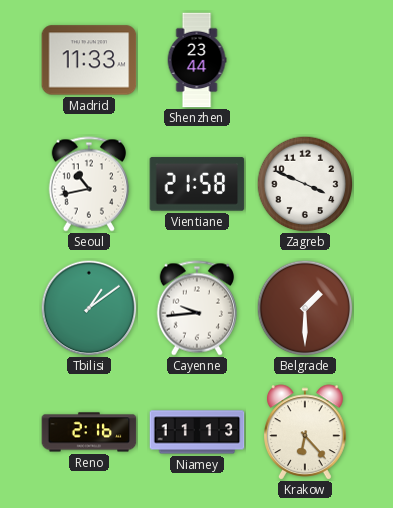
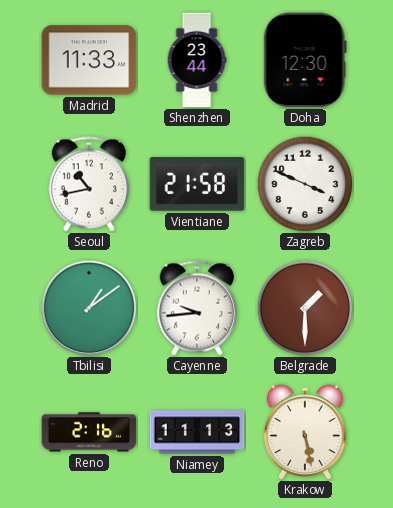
Doha: none -> 12:30 (305, 60)
Krakow: 6:23 -> 5:28 (306, 432)
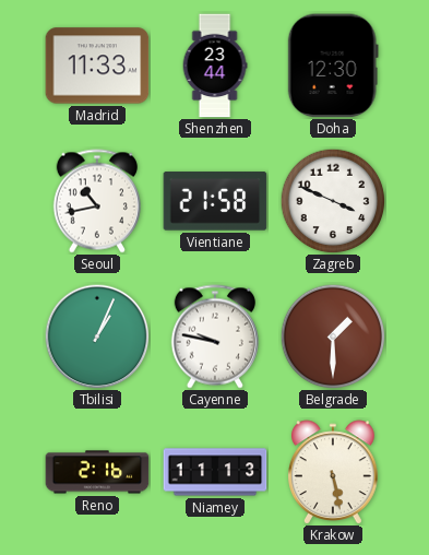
Tbilisi: 1:09 -> 1:04 (97, 336)
Cayenne: 9:44 -> 9:47 (215, 336)
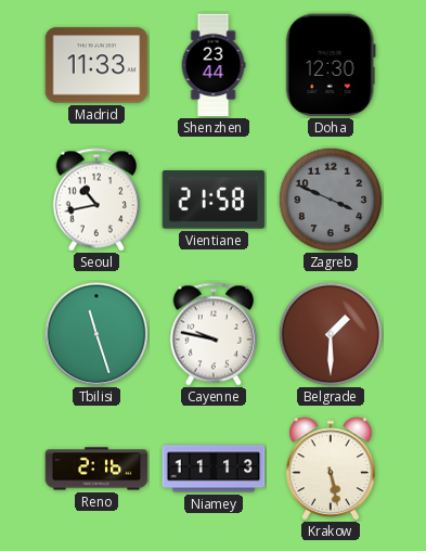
Zagreb dial: white -> grey (331, 200)
Tbilisi: 1:04 -> 11:27 (96, 334)
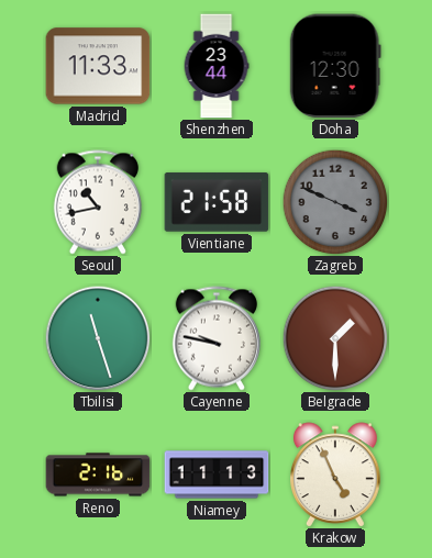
Krakow: 5:28 -> 4:56 (336, 475)
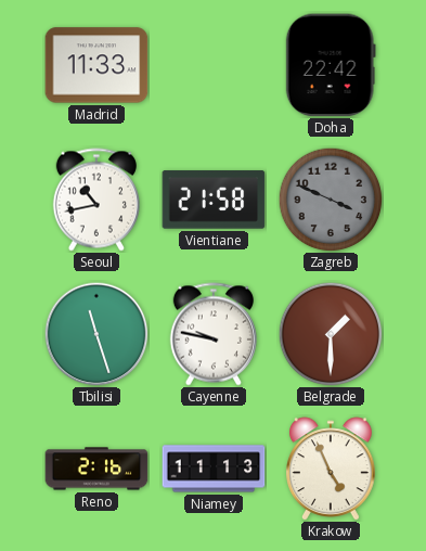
Shenzhen: 23:44 -> none (217, 66)
Doha: 12:30 -> 22:42 (331, 65)
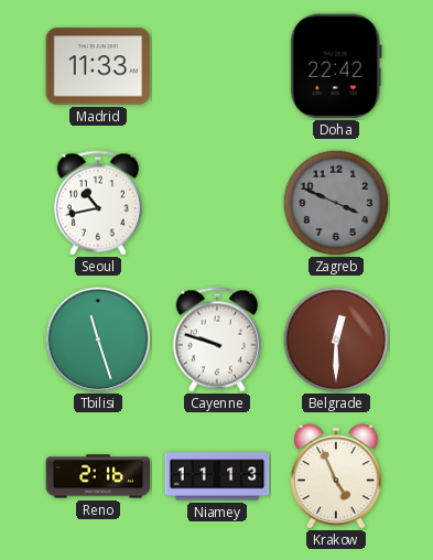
Vientiane: 21:58 -> none (214, 200)
Cayenne: 9:47 -> 9:48 (217, 340)
Belgrade: 1:30 -> 12:30 (336, 340)
